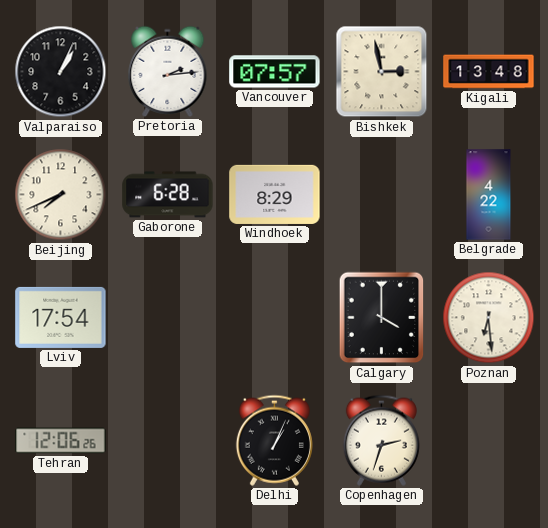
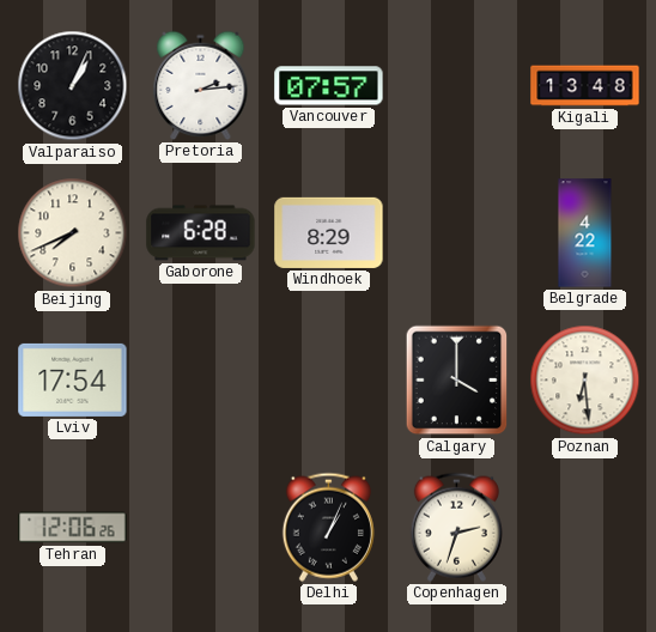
Bishkek: 2:58 -> none (382, 72)
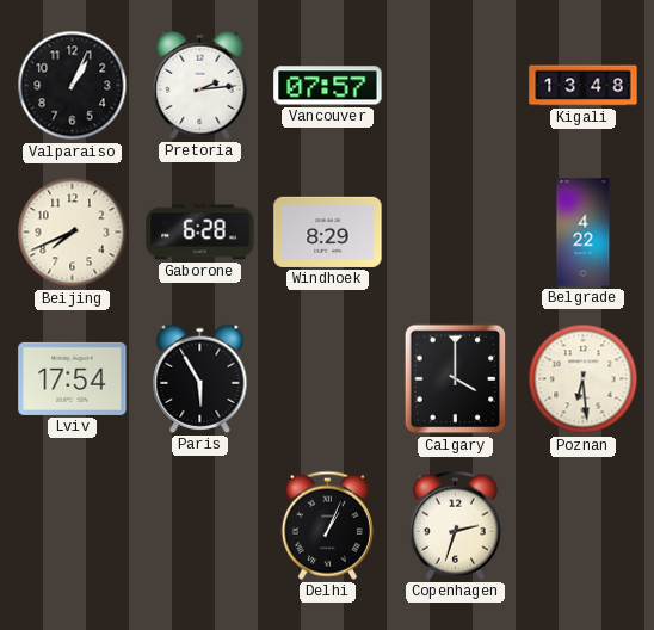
Paris: none -> 5:55 (200, 378)
Tehran: 12:06 -> none (73, 528)
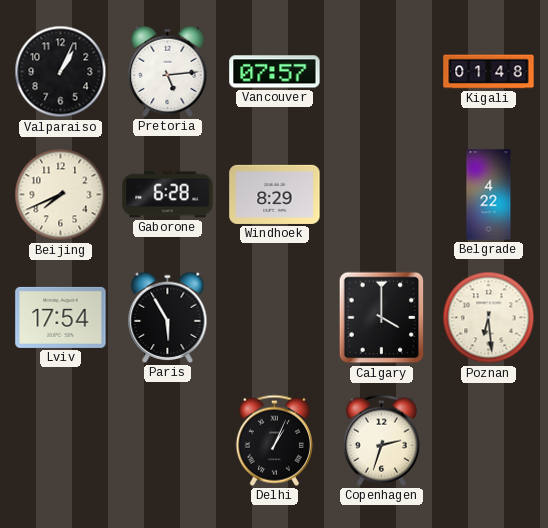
Pretoria: 2:14 -> 5:14 (168, 71)
Kigali: 13:48 -> 01:48 (489, 72)
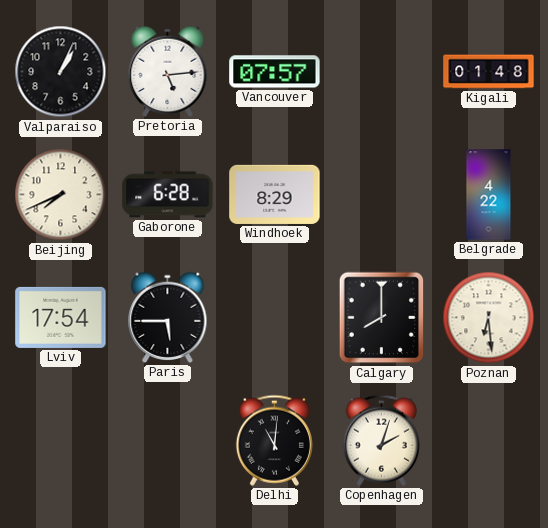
Paris: 5:55 -> 5:45 (168, 317)
Calgary: 4:00 -> 8:00 (382, 318)
Delhi: 1:04 -> 11:01 (274, 440)
Copenhagen: 2:33 -> 2:03 (381, 440)
